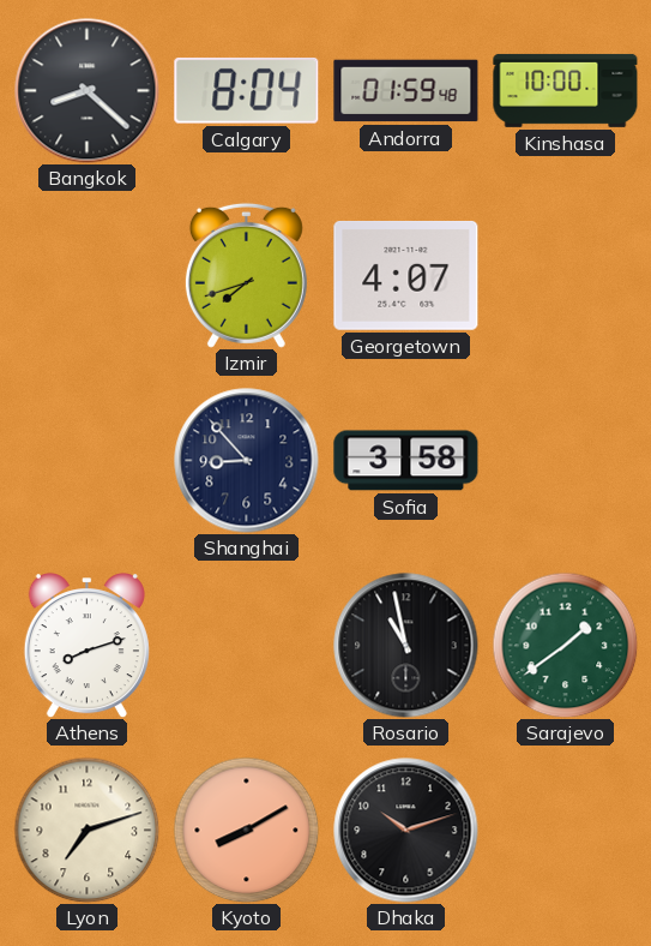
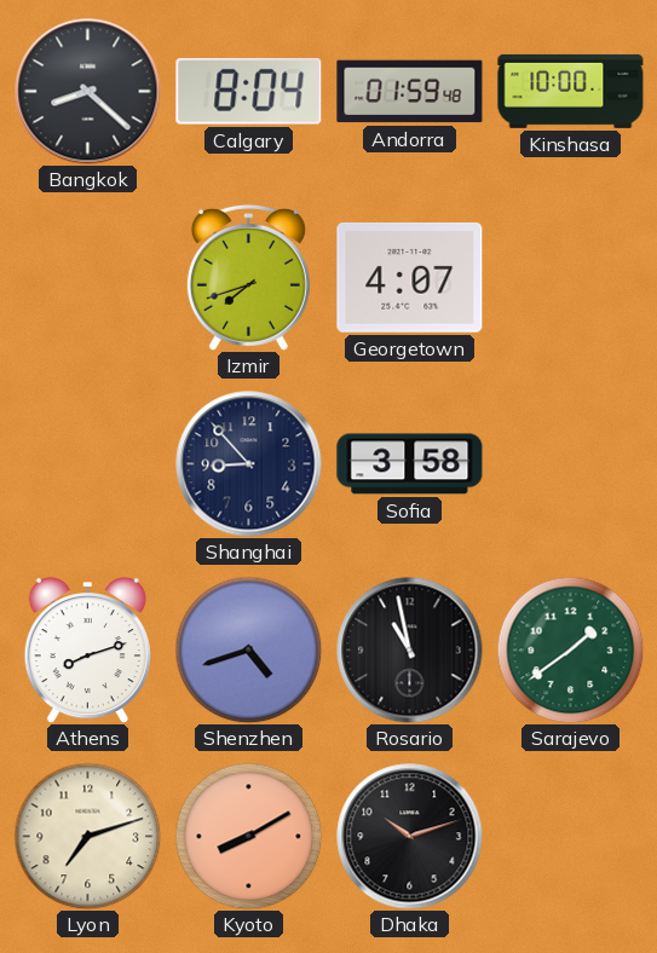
Shenzhen: none -> 4:42 (248, 649)
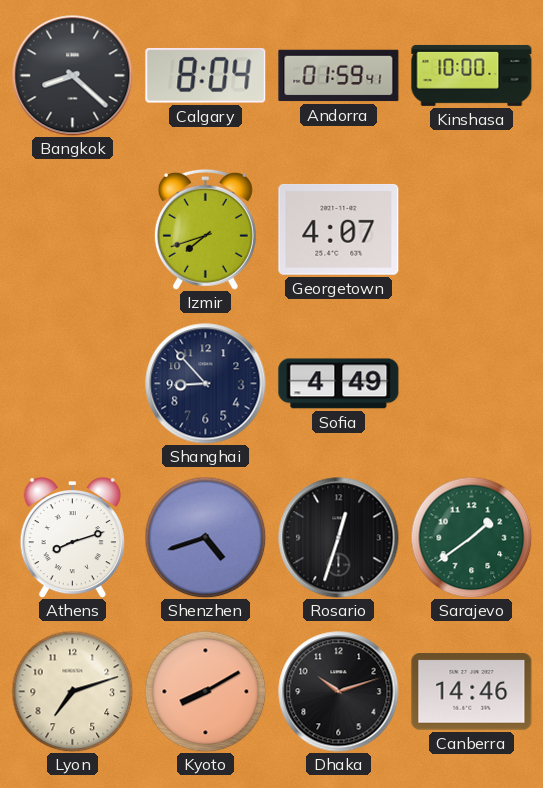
Andorra: 01:59:48 -> 01:59:41 (339, 76)
Sofia: 3:58 -> 4:49 (339, 384)
Rosario: 10:58 -> 12:33 (339, 538)
Canberra: none -> 14:46 (472, 692)
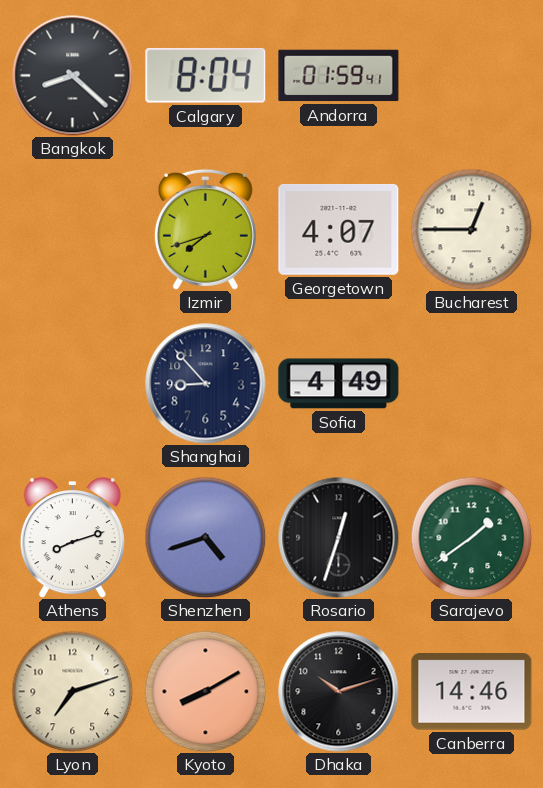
Kinshasa: 10:00 -> none (472, 75)
Bucharest: none -> 12:45 (471, 229)
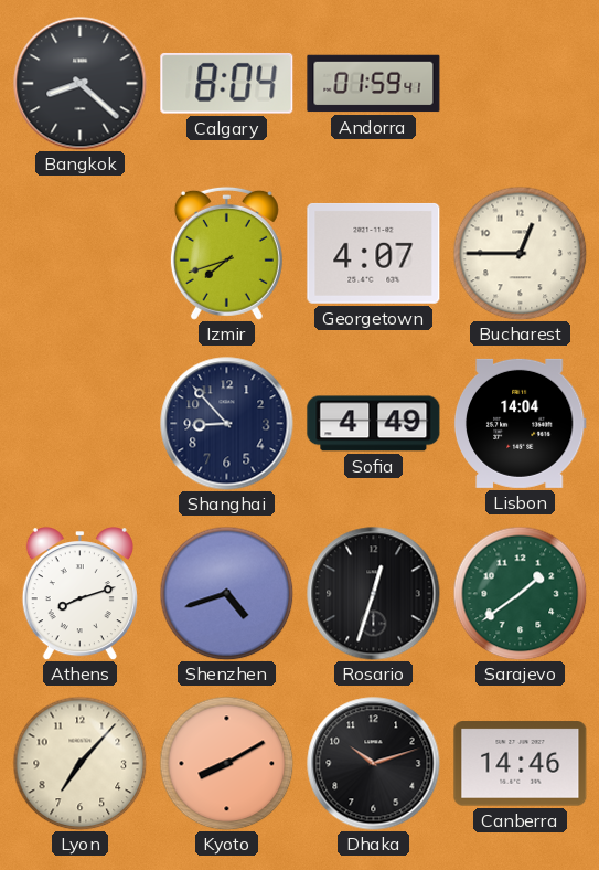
Lisbon: none -> 14:04 (520, 423)
Lyon: 7:12 -> 7:07 (79, 763)
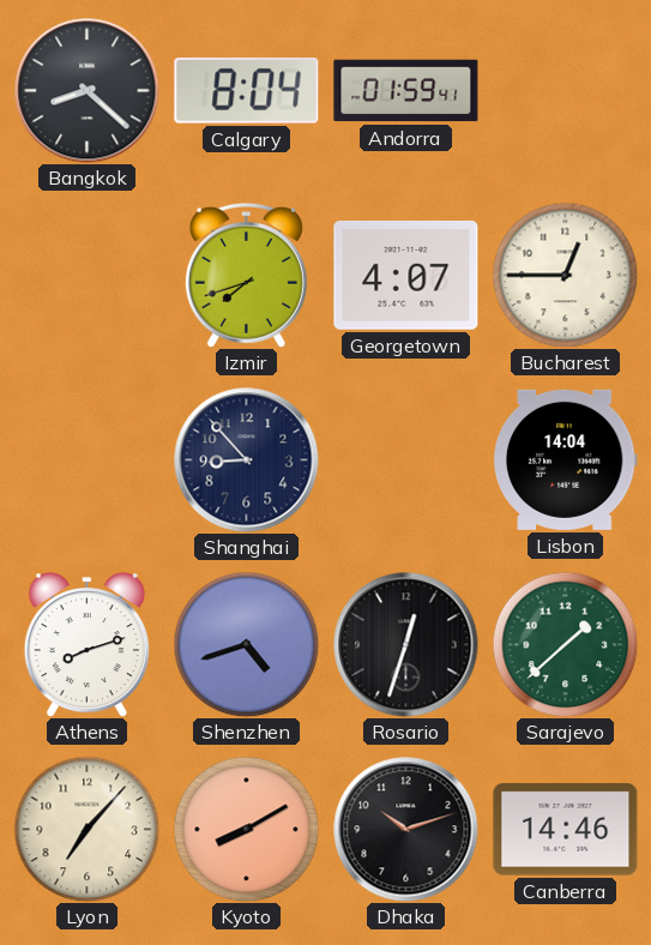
Sofia: 4:49 -> none (374, 424)
Sarajevo: 1:39 -> 1:38 (565, 644)
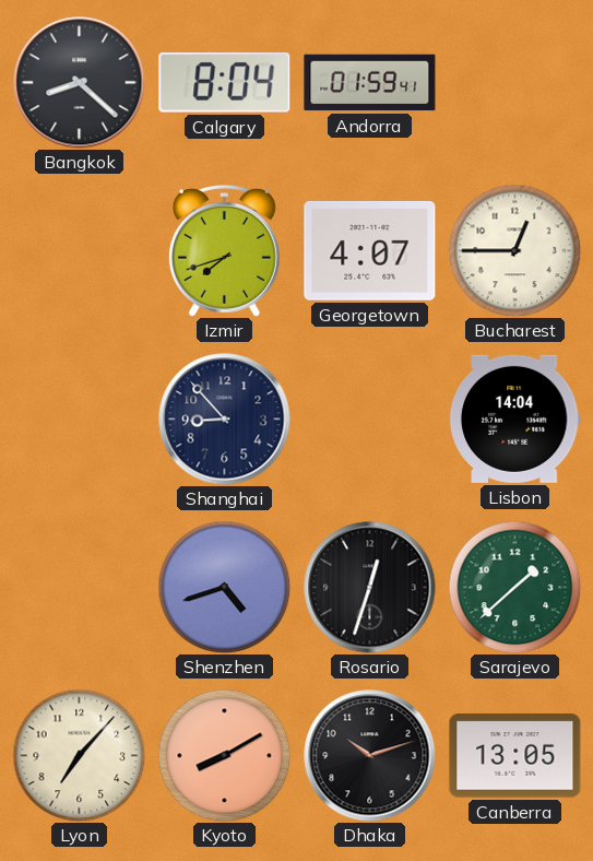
Athens: 8:12 -> none (86, 645)
Canberra: 14:46 -> 13:05 (515, 756)
